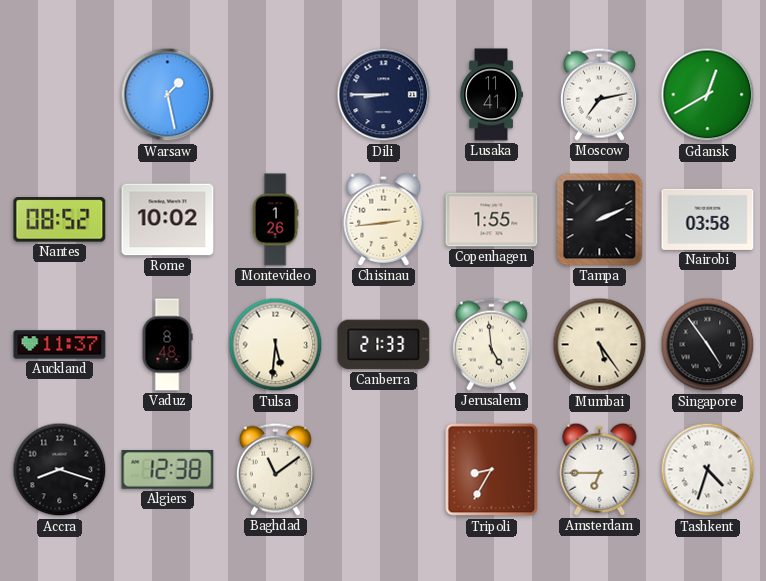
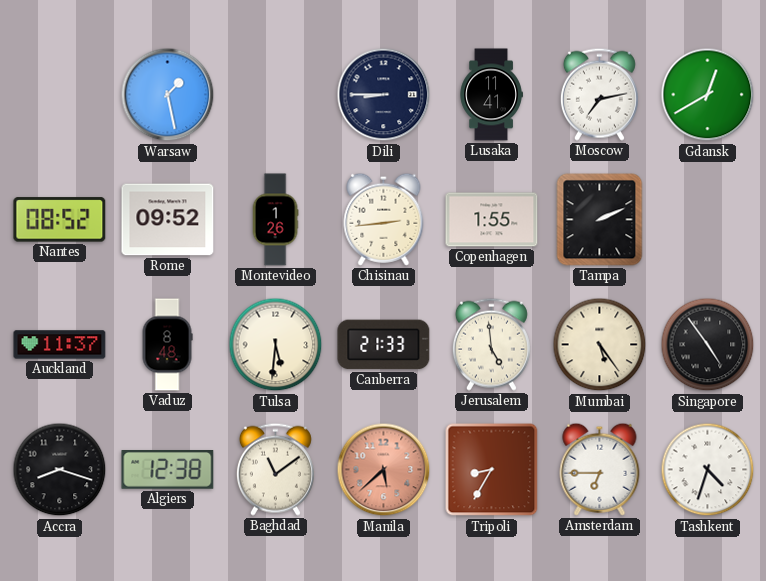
Rome: 10:02 -> 09:52 (168, 220)
Nairobi: 03:58 -> none (708, 219)
Manila: none -> 5:38 (384, 470)
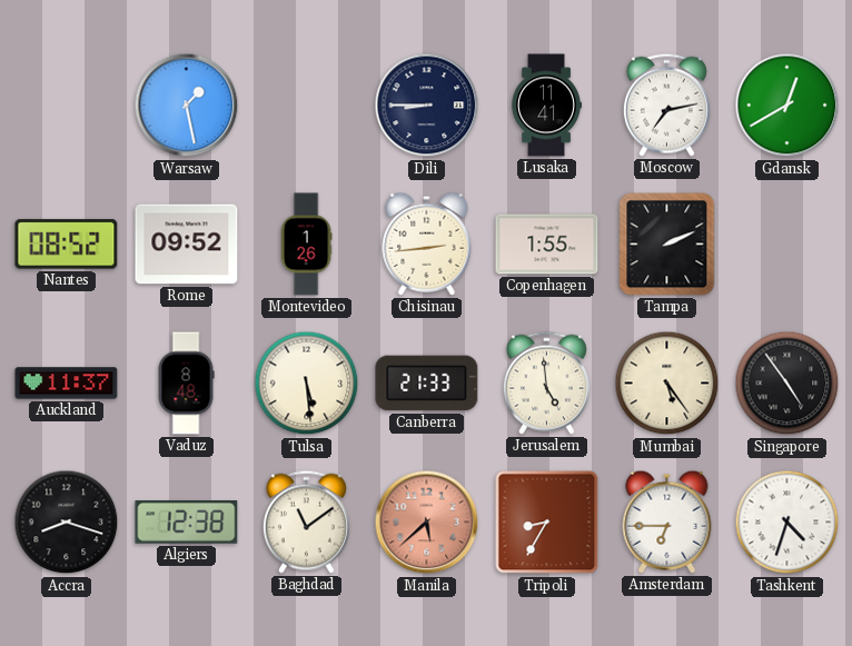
Tulsa: 5:31 -> 5:29 (307, 384)
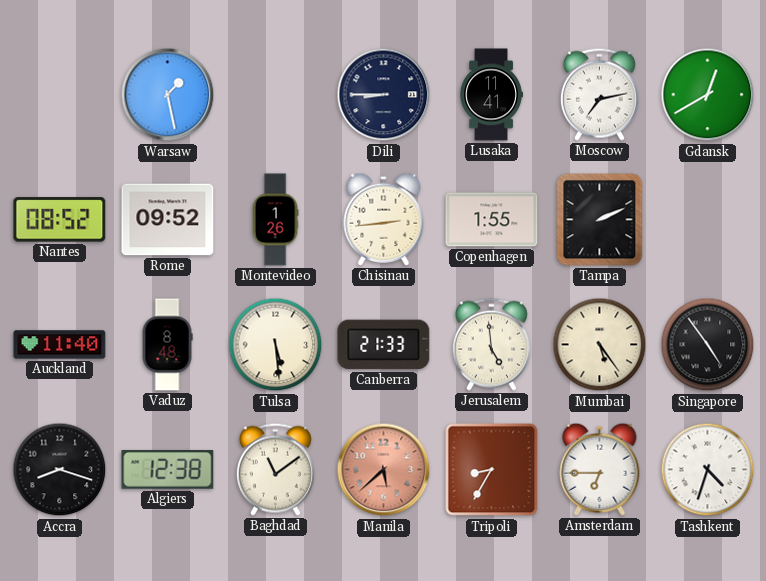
Auckland: 11:37 -> 11:40 (60, 345)
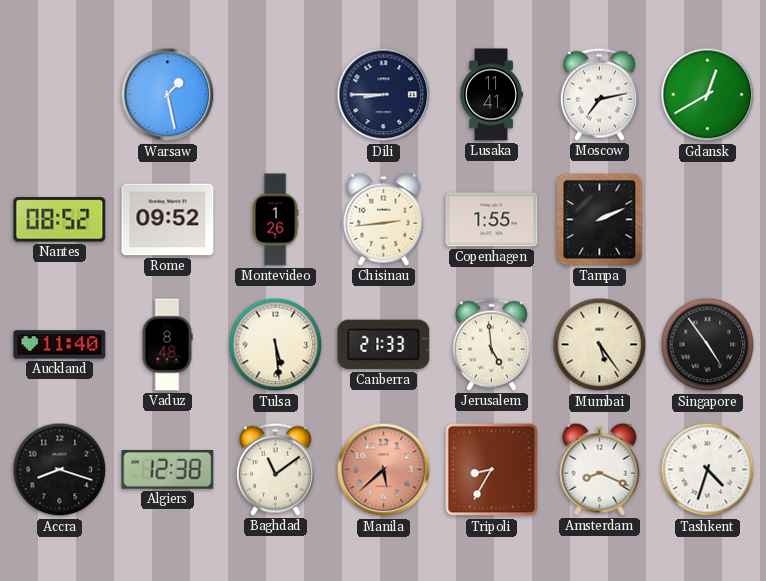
Amsterdam: 6:45 -> 8:19 (600, 469)
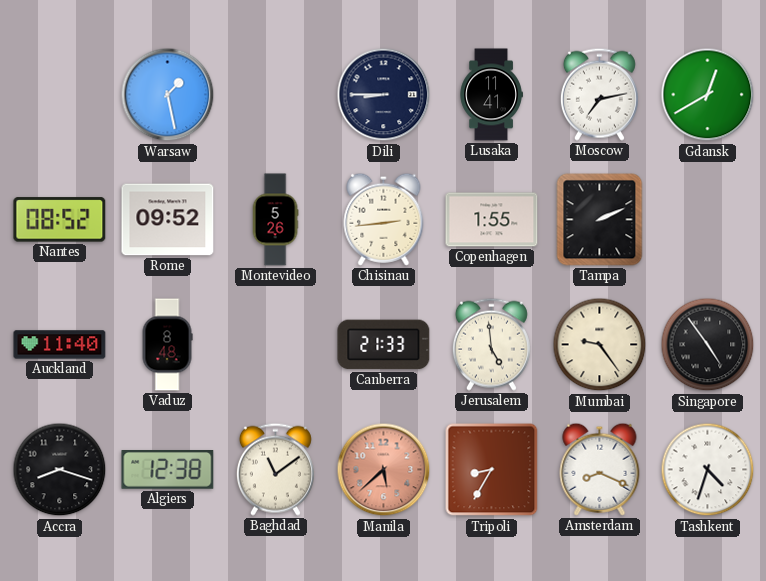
Montevideo: 1:26 -> 5:26 (275, 220)
Tulsa: 5:29 -> none (276, 345)
Mumbai: 5:24 -> 9:24 (600, 345)
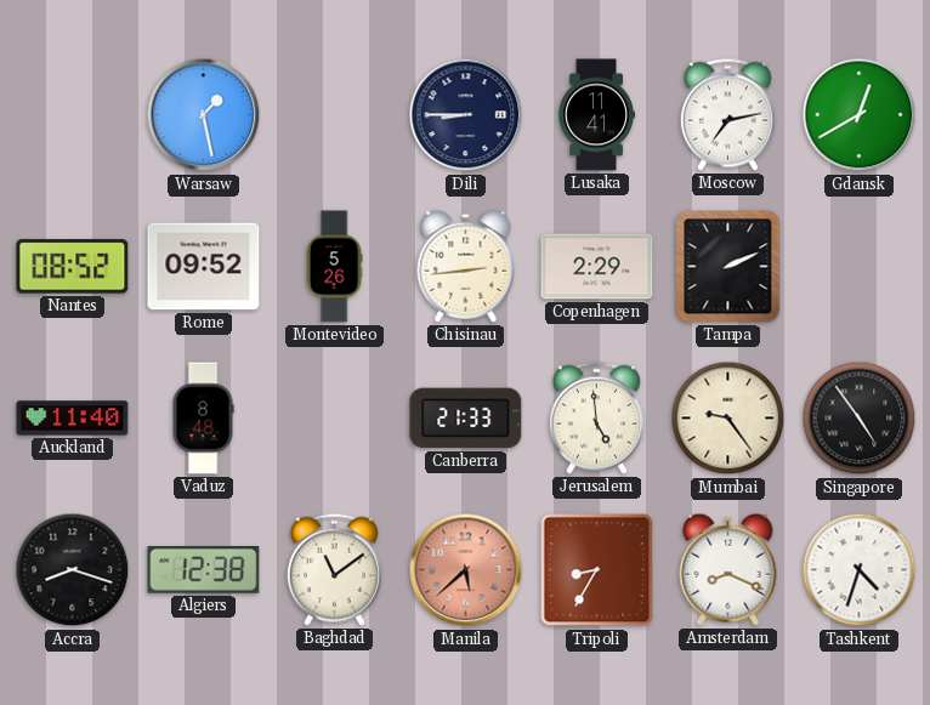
Copenhagen: 1:55 -> 2:29 (597, 267)
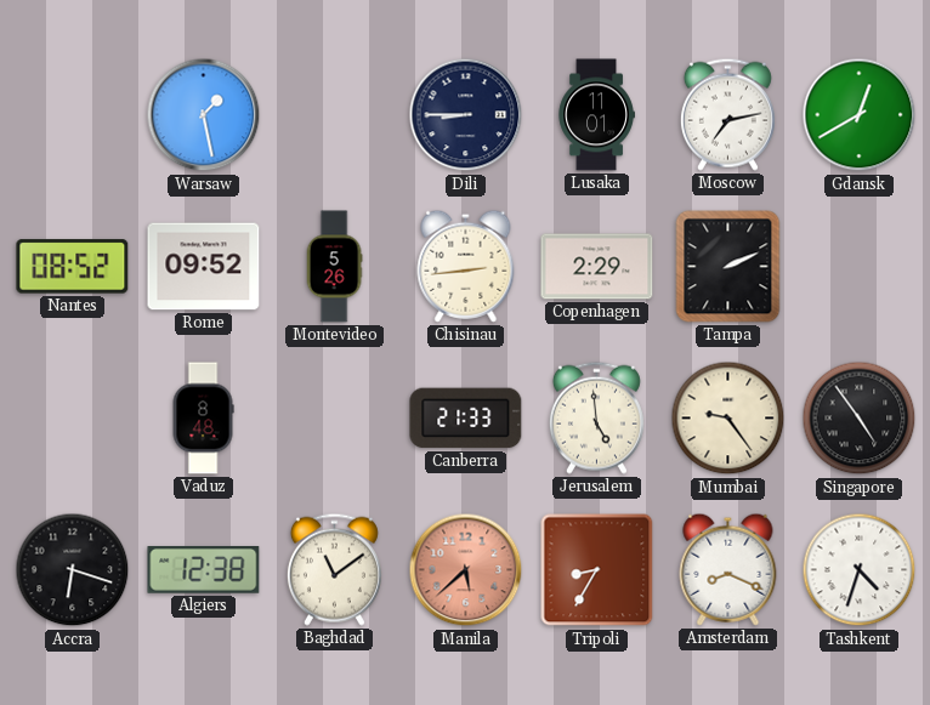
Lusaka: 11:41 -> 11:01 (596, 115)
Auckland: 11:40 -> none (73, 419)
Accra: 8:18 -> 6:18 (73, 570)
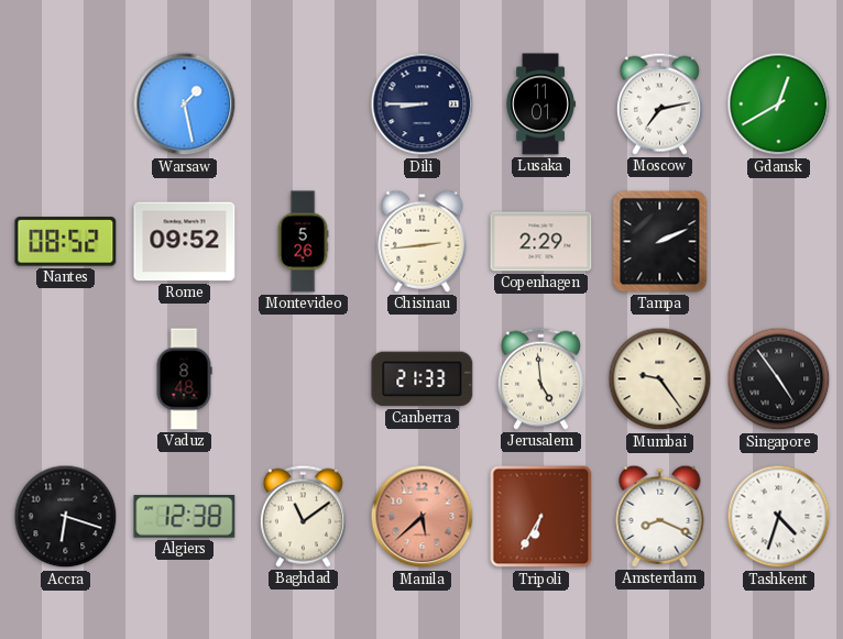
Tripoli: 8:35 -> 6:35 (541, 517)
